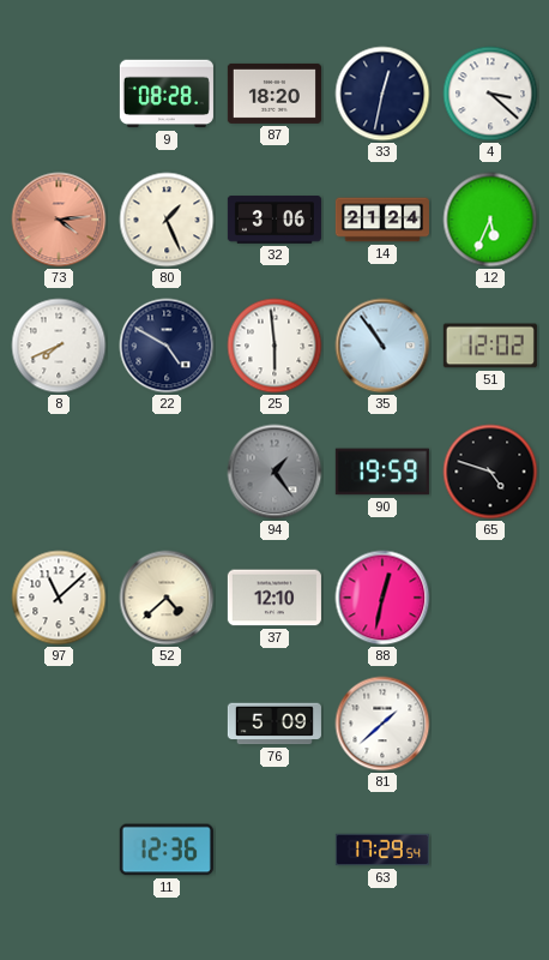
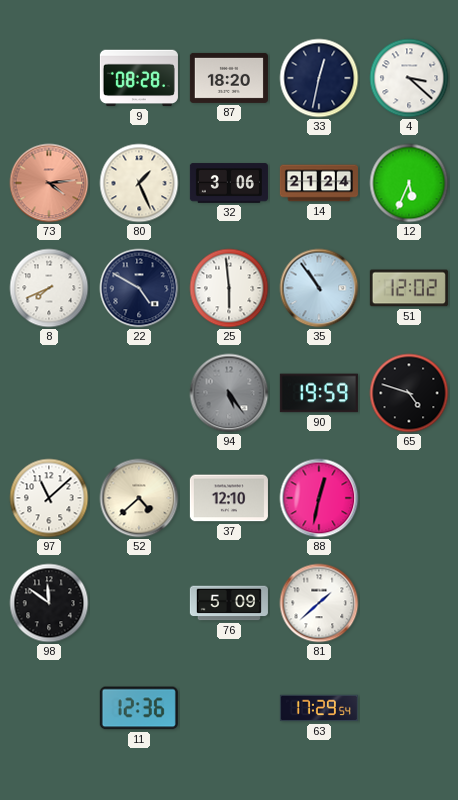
94: 1:24 -> 5:24 (229, 393)
98: none -> 11:51 (49, 603)
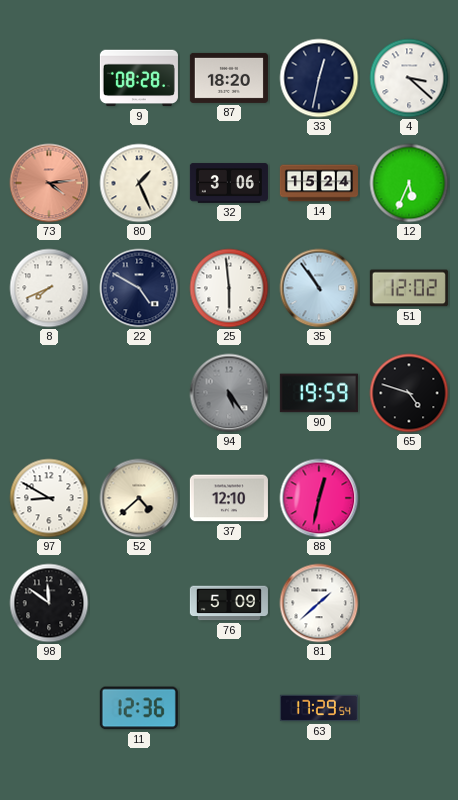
14: 21:24 -> 15:24 (319, 183)
97: 11:08 -> 8:50 (49, 498)
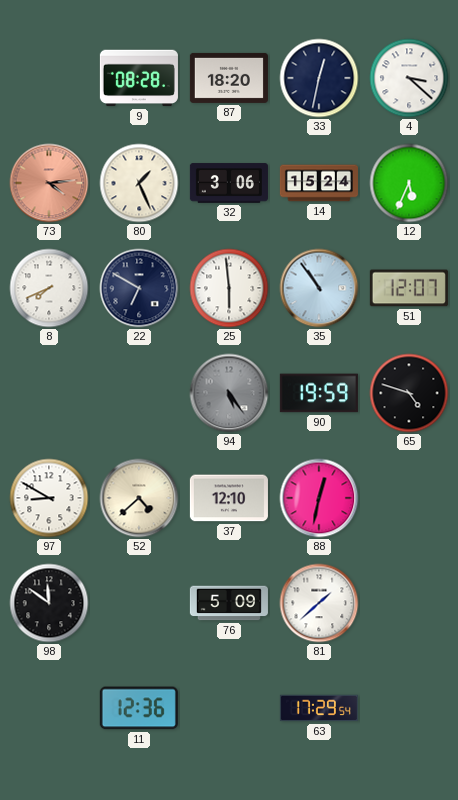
22: 4:50 -> 6:50 (139, 288)
51: 12:02 -> 12:07 (409, 288)
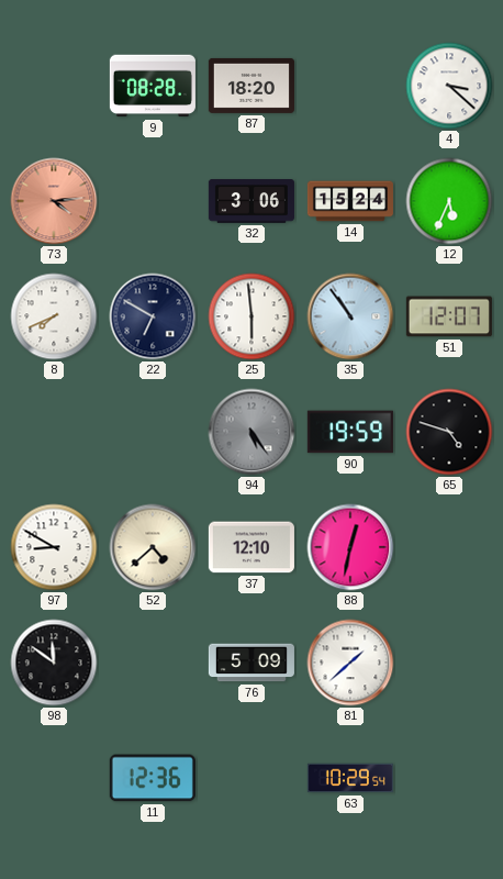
33: 12:32 -> none (319, 78)
80: 1:26 -> none (139, 183)
63: 17:29 -> 10:29 (350, 778)
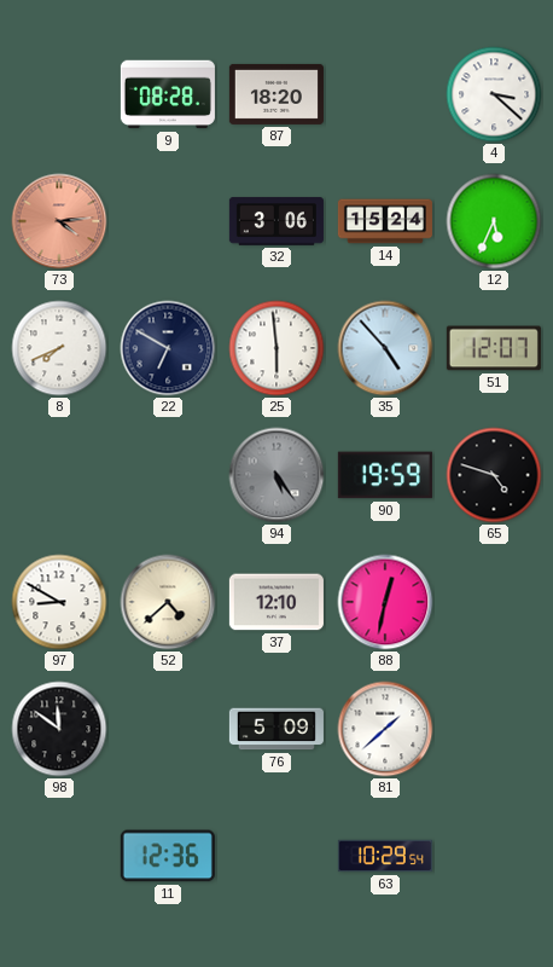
35: 10:54 -> 4:53 (385, 348)
